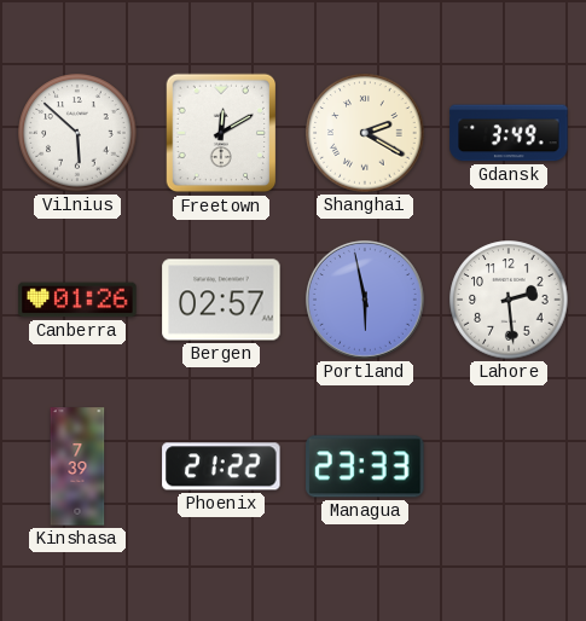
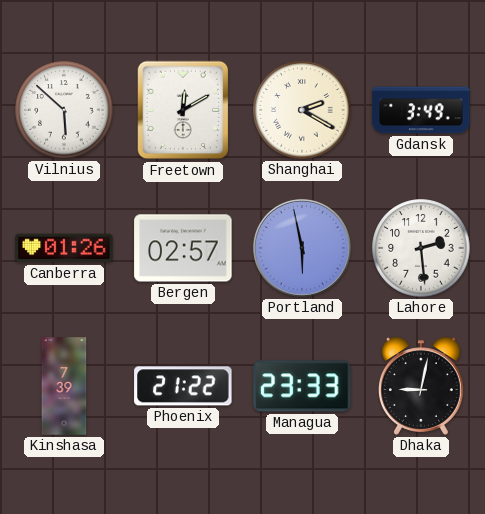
Dhaka: none -> 9:02 (421, 386)
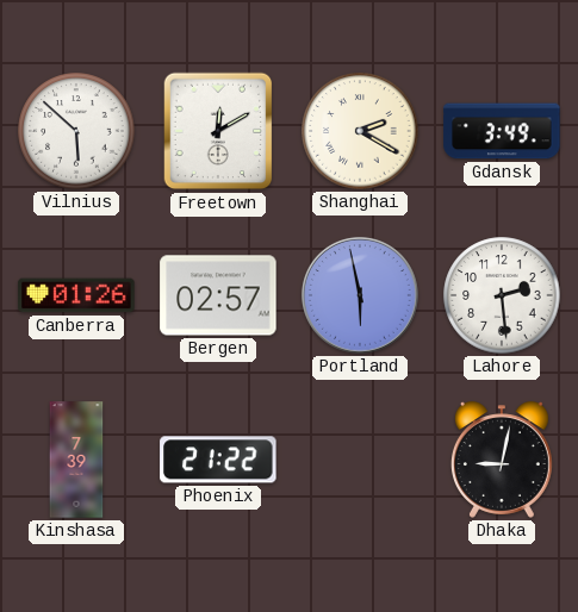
Managua: 23:33 -> none (302, 386)
